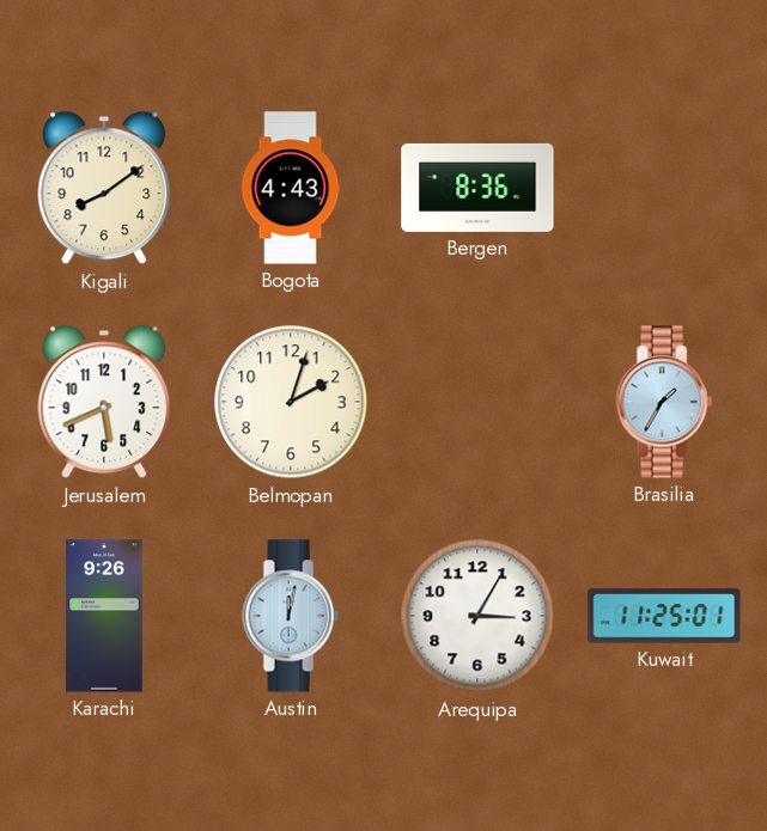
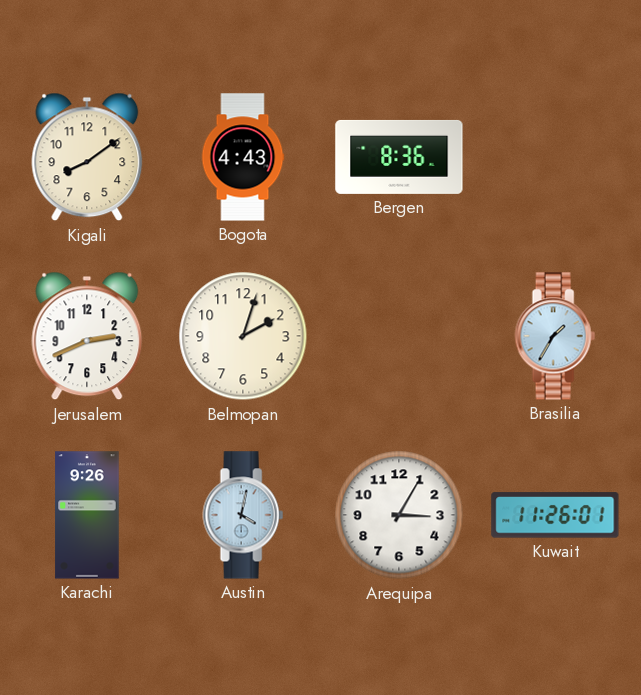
Jerusalem: 5:41 -> 2:41 (87, 336)
Austin: 12:02 -> 4:02 (243, 515)
Kuwait: 11:25 -> 11:26 (555, 515)
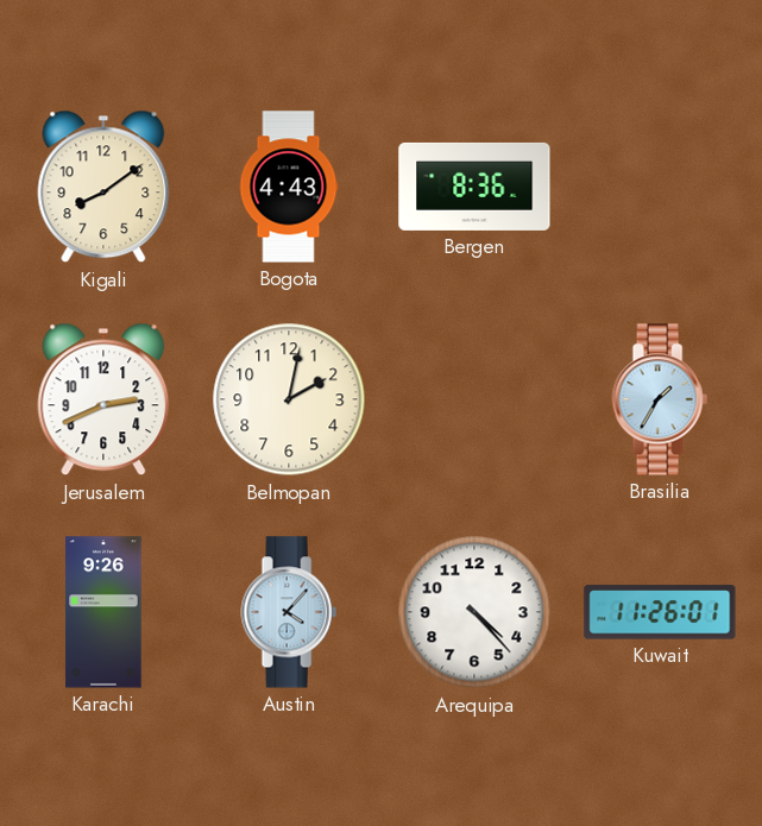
Belmopan: 2:03 -> 2:02 (289, 399)
Austin: 4:02 -> 4:07 (289, 612)
Arequipa: 3:05 -> 4:23 (474, 612)
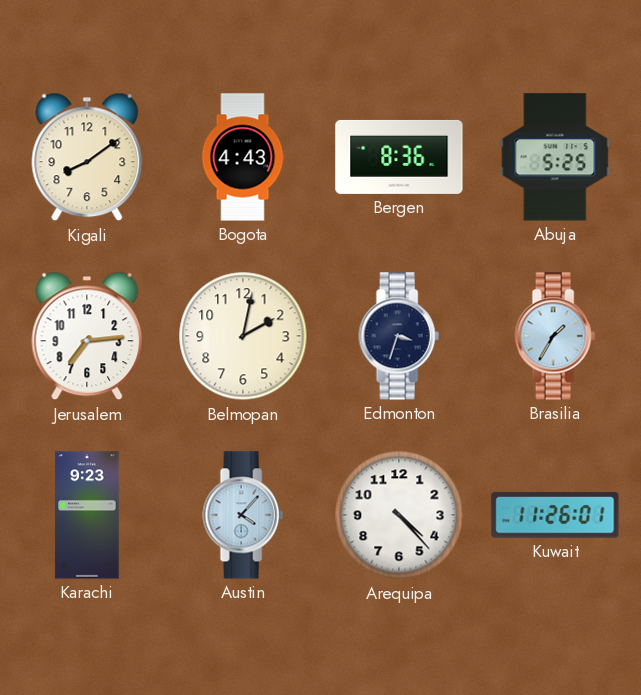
Abuja: none -> 5:25 (555, 157)
Jerusalem: 2:41 -> 7:14 (87, 336)
Edmonton: none -> 3:33 (399, 336)
Karachi: 9:26 -> 9:23 (87, 515)
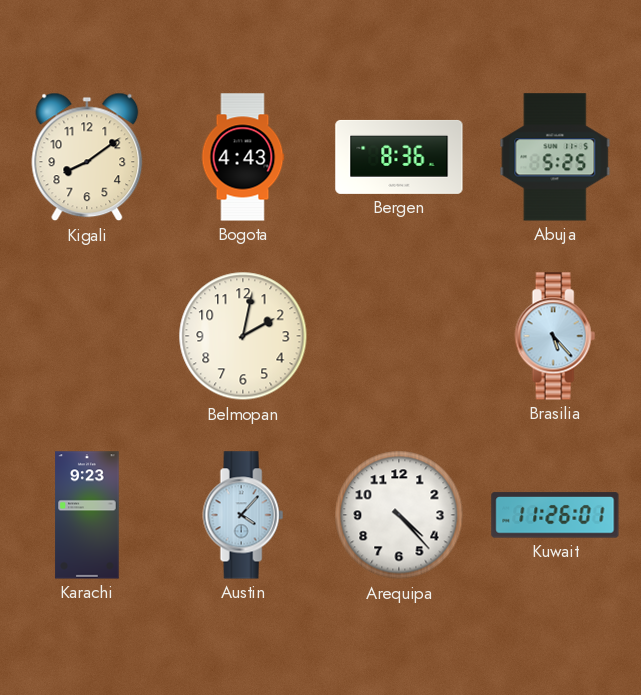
Jerusalem: 7:14 -> none (87, 336)
Edmonton: 3:33 -> none (399, 336)
Brasilia: 1:35 -> 5:23 (555, 336)
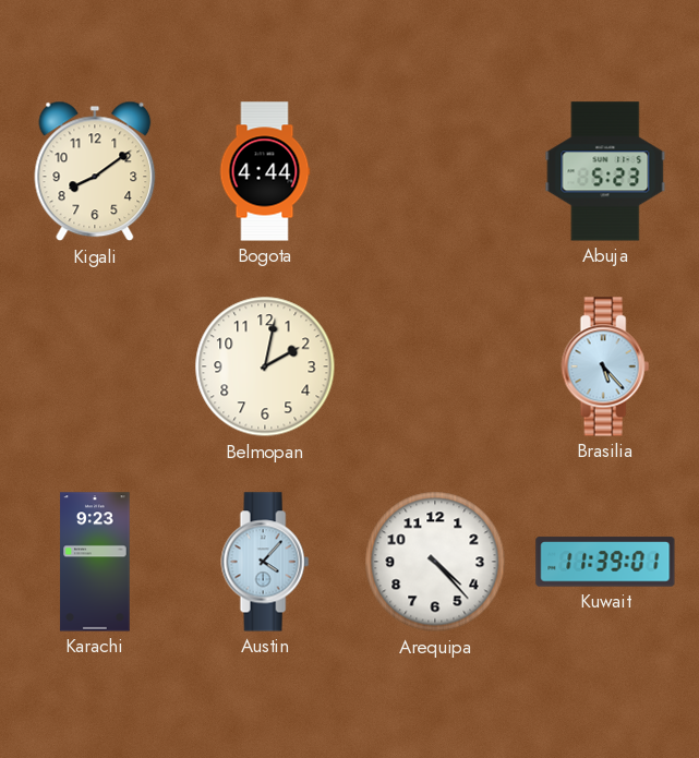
Bogota: 4:43 -> 4:44 (265, 171)
Bergen: 8:36 -> none (399, 157)
Abuja: 5:25 -> 5:23 (605, 171)
Kuwait: 11:26 -> 11:39 (605, 562)
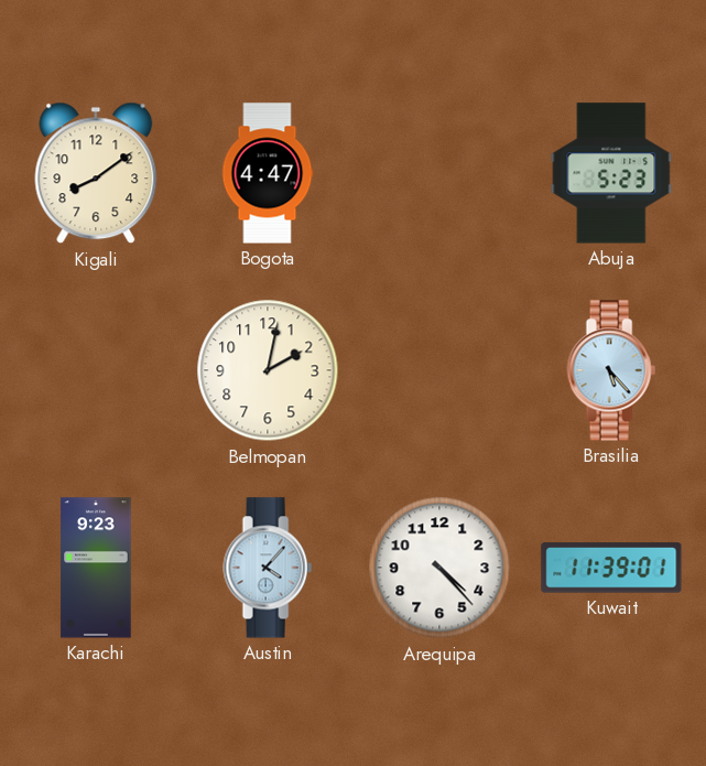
Bogota: 4:44 -> 4:47 (268, 173)
